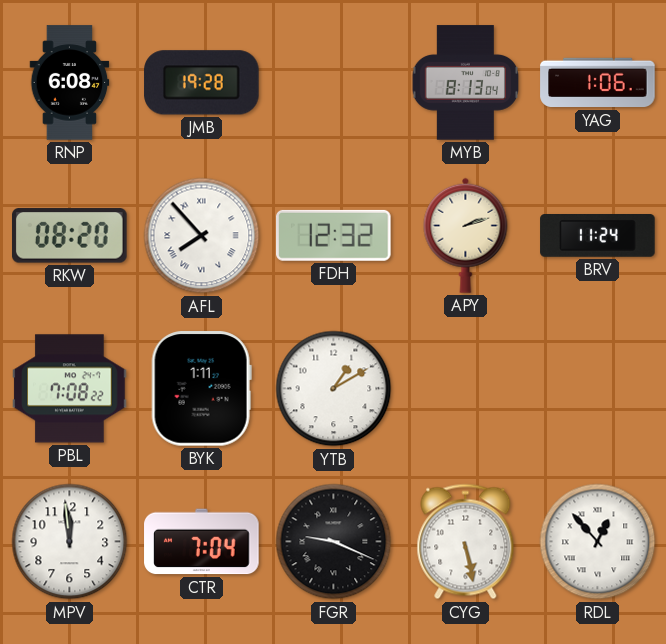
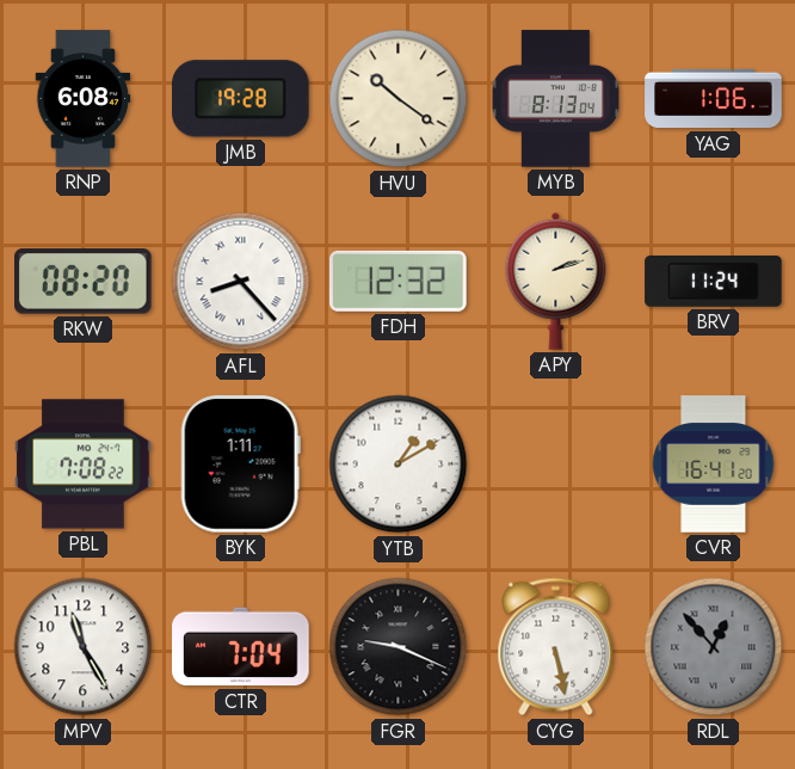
HVU: none -> 10:21 (399, 99)
AFL: 7:53 -> 8:23 (241, 282)
CVR: none -> 16:41 (714, 465)
MPV: 11:59 -> 11:25 (84, 647)
RDL dial: white -> grey (714, 647)
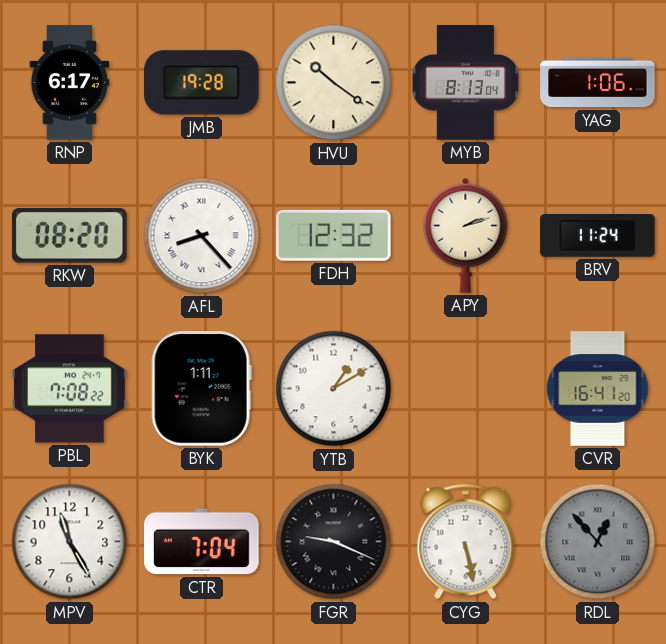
RNP: 6:08 -> 6:17 (70, 83)
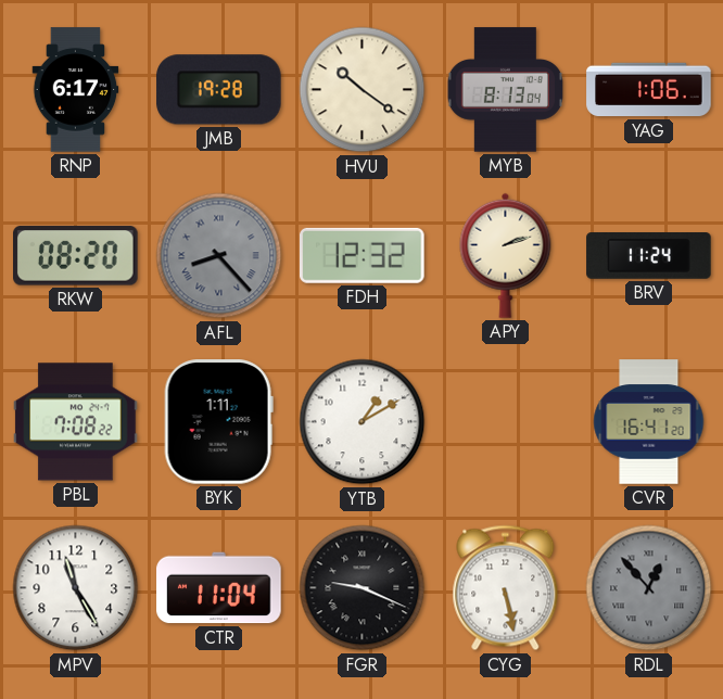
AFL dial: white -> grey (219, 256)
CTR: 7:04 -> 11:04 (219, 588)
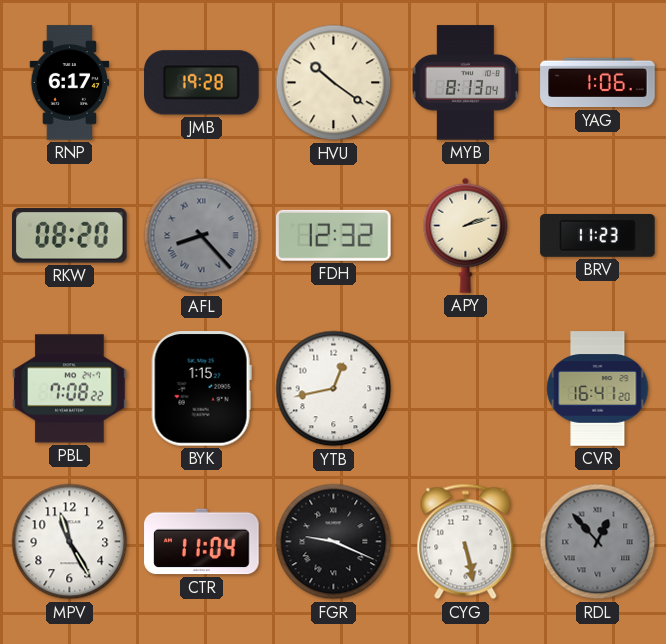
BRV: 11:24 -> 11:23 (598, 236)
BYK: 1:11 -> 1:15 (201, 389)
YTB: 1:10 -> 12:43 (334, 389)
